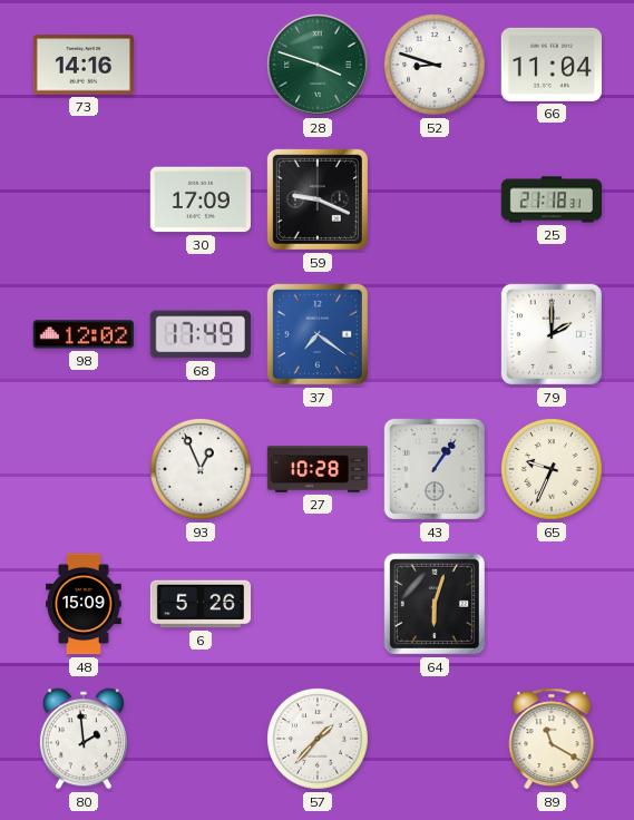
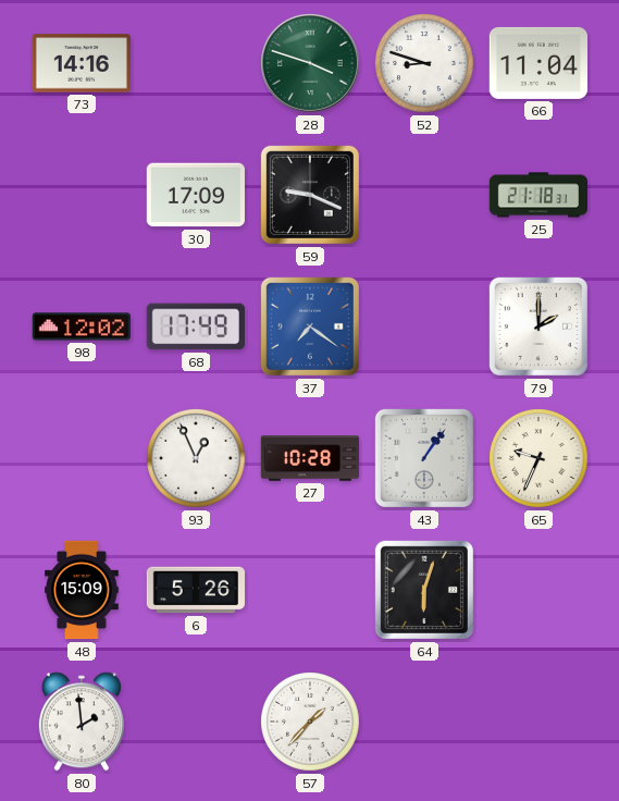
89: 11:20 -> none (552, 739)
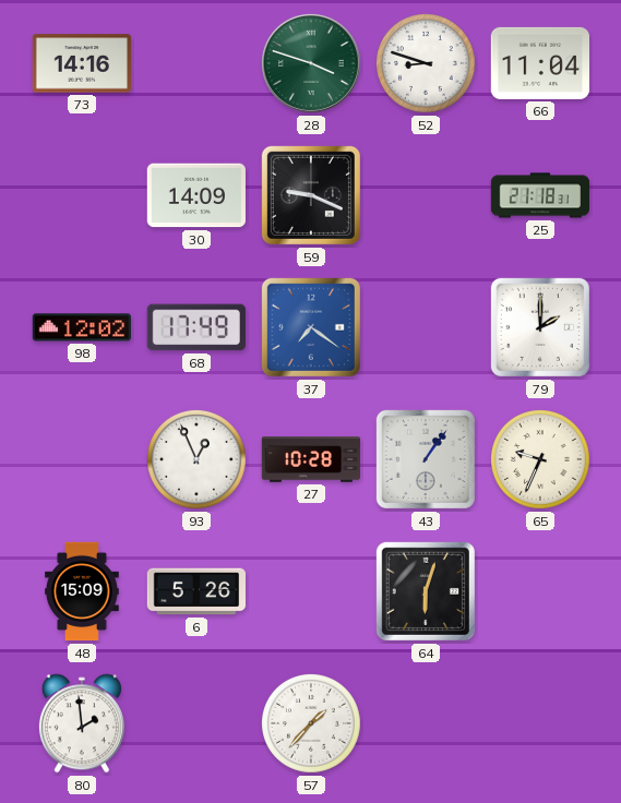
30: 17:09 -> 14:09 (195, 195)
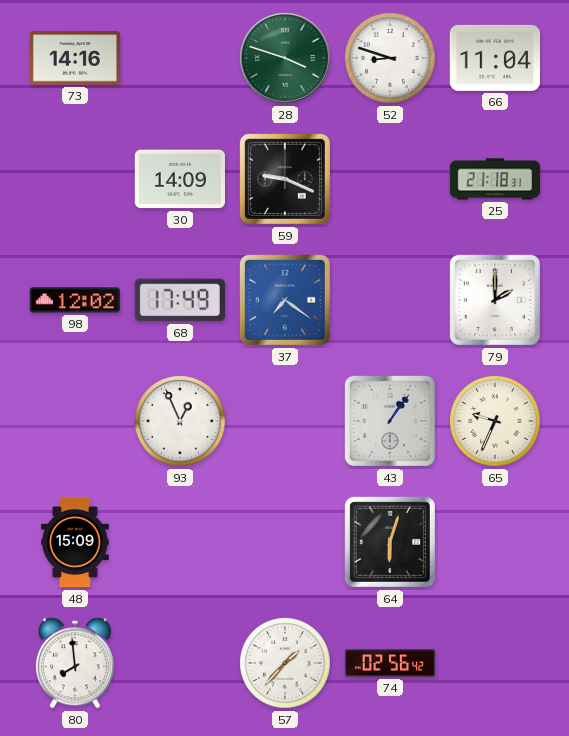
27: 10:28 -> none (311, 459)
6: 5:26 -> none (195, 591)
80: 1:59 -> 7:59 (75, 663)
74: none -> 02:56 (389, 663)
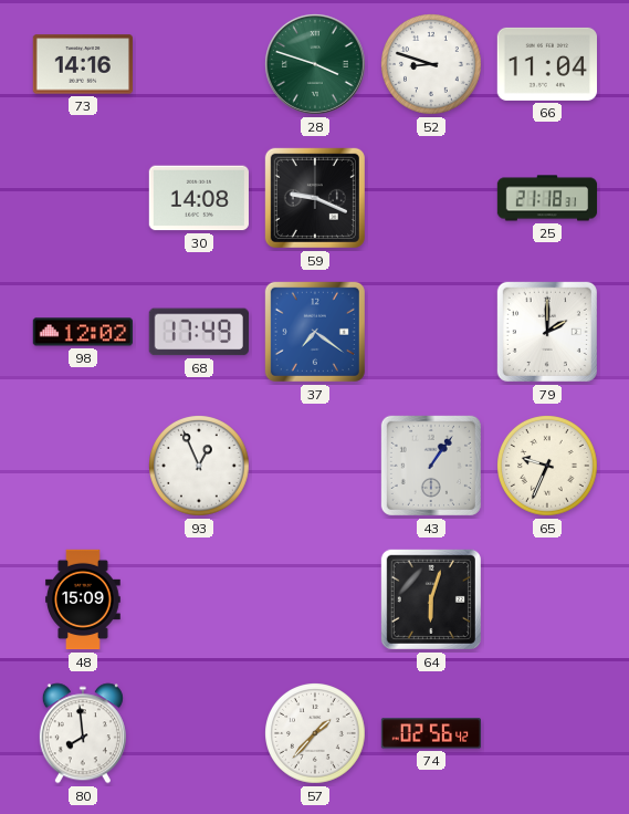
30: 14:09 -> 14:08 (198, 198)
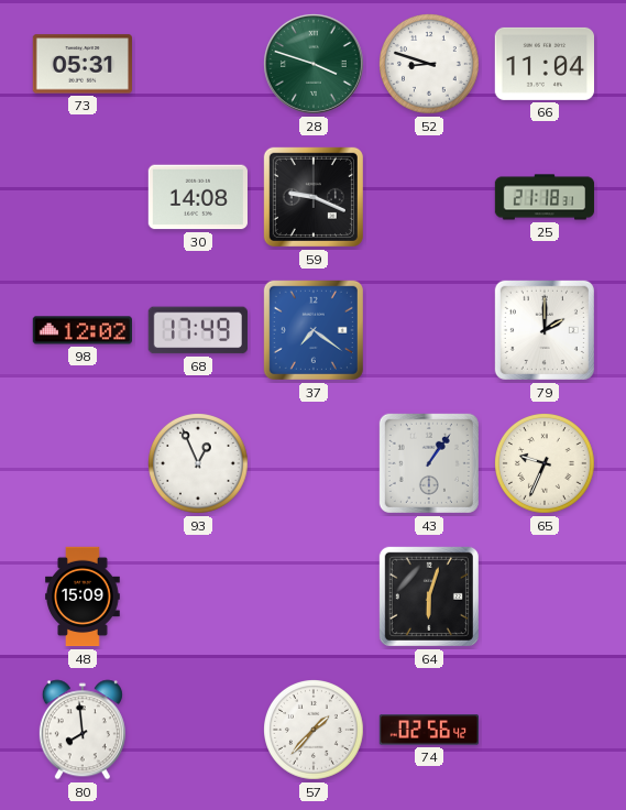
73: 14:16 -> 05:31 (81, 64)
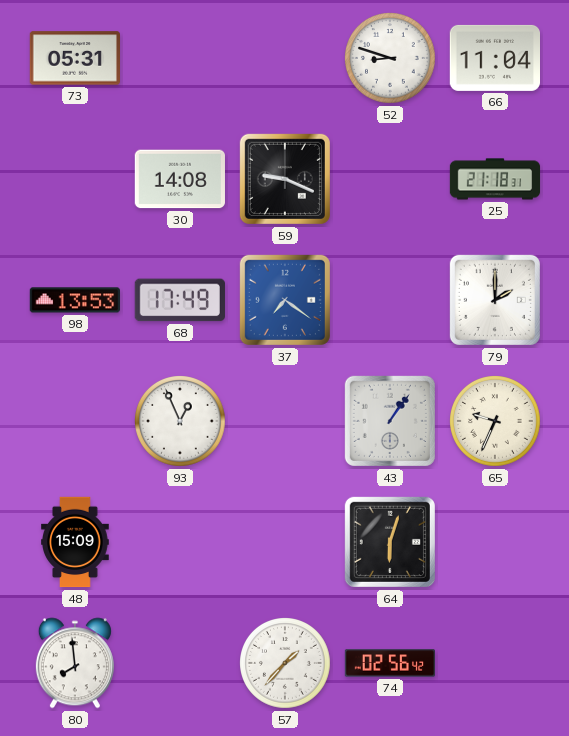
28: 3:48 -> none (314, 64)
98: 12:02 -> 13:53 (75, 300)
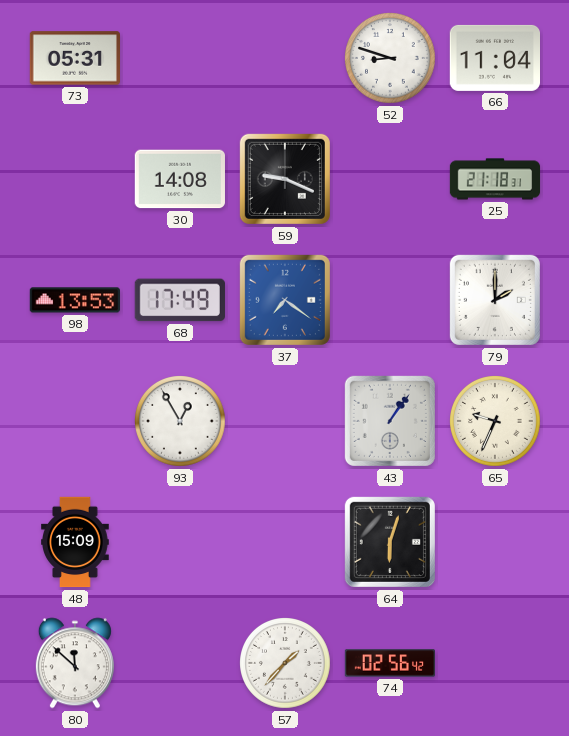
93: 12:56 -> 12:55 (181, 422)
80: 7:59 -> 11:52 (75, 663)
